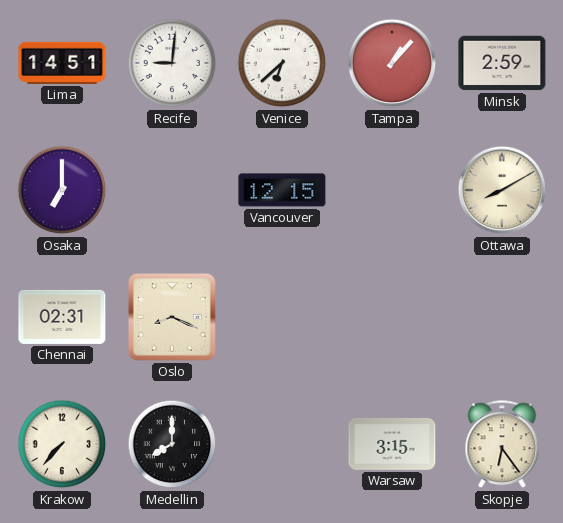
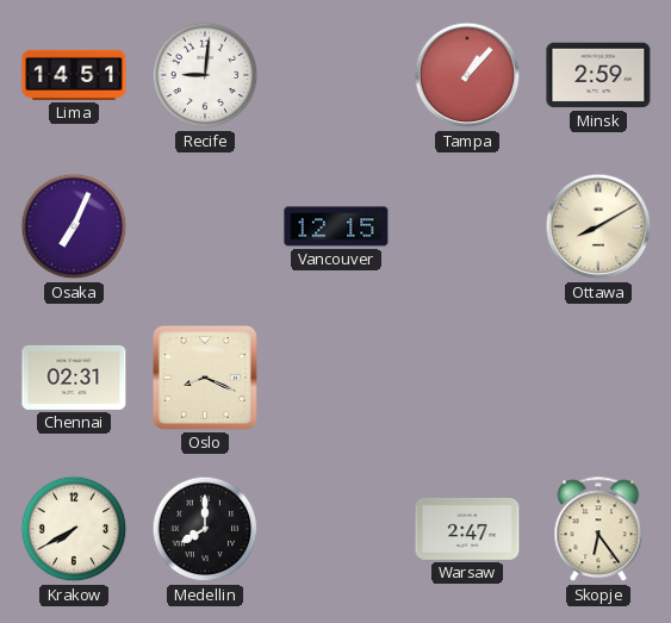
Venice: 6:38 -> none (282, 63)
Osaka: 7:00 -> 7:04 (74, 226)
Krakow: 7:37 -> 7:40 (74, 529)
Warsaw: 3:15 -> 2:47 (467, 529)
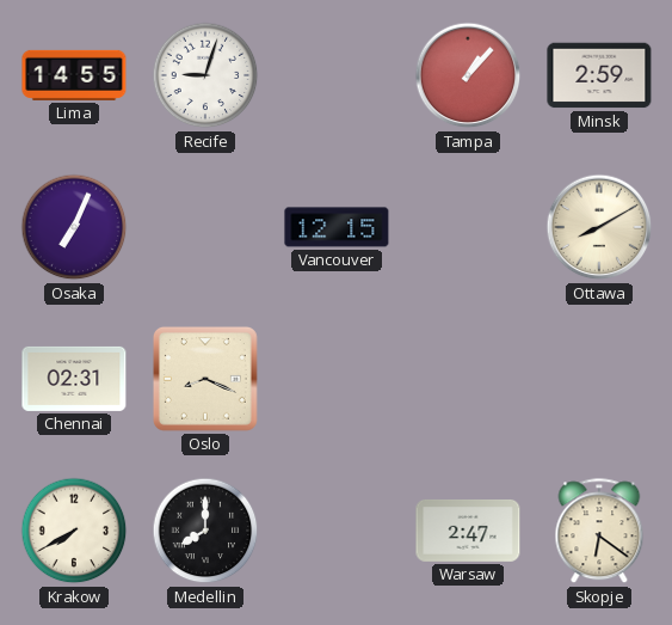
Lima: 14:51 -> 14:55 (74, 75)
Recife: 9:01 -> 9:03 (205, 75)
Skopje: 6:24 -> 6:21 (599, 532)
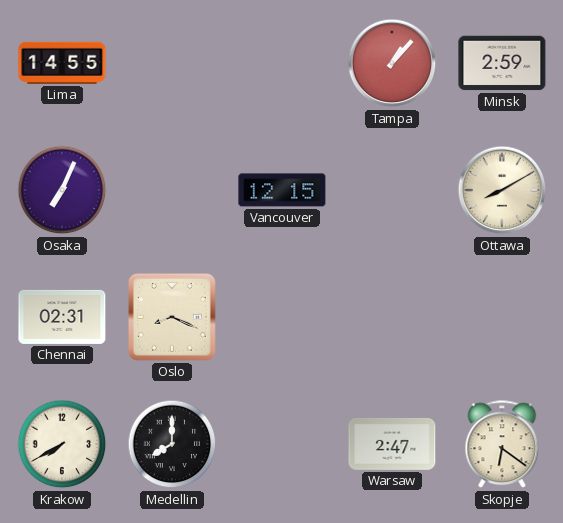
Recife: 9:03 -> none (205, 75)
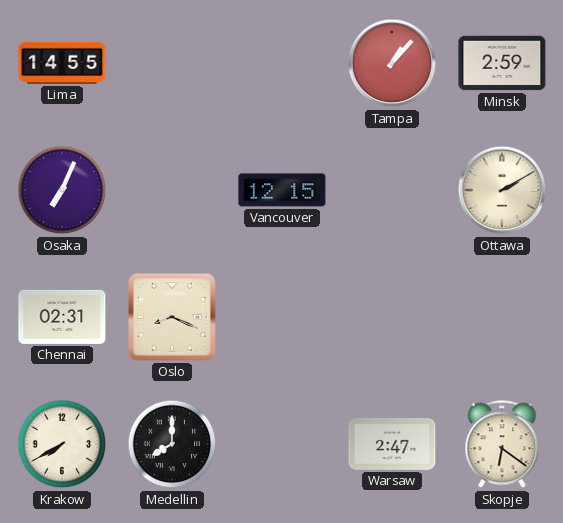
Ottawa: 8:10 -> 2:10 (502, 190)
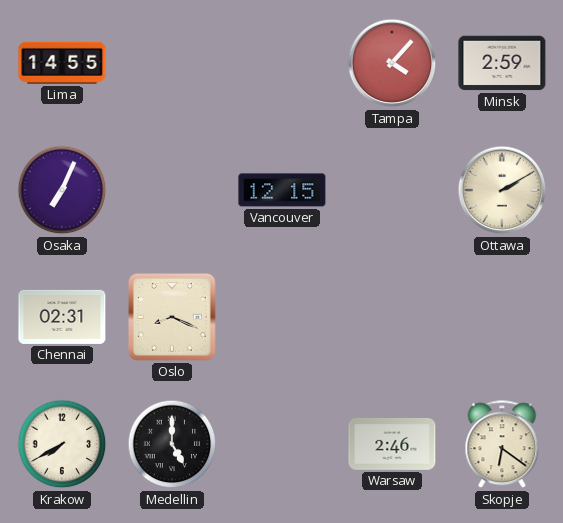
Tampa: 1:07 -> 4:07 (392, 63)
Medellin: 8:00 -> 5:00 (172, 444)
Warsaw: 2:47 -> 2:46 (392, 444)
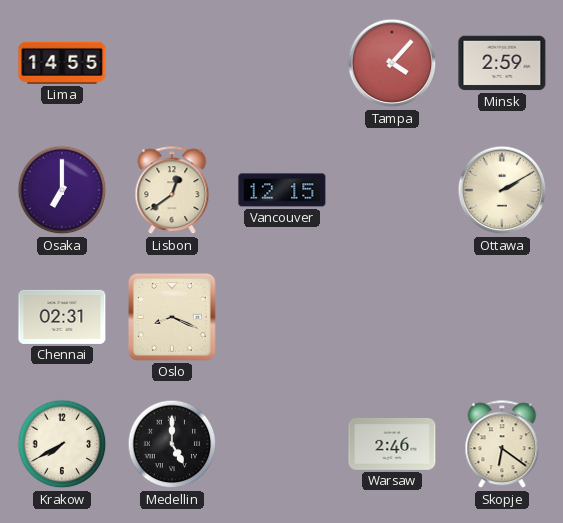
Osaka: 7:04 -> 7:00 (62, 190)
Lisbon: none -> 12:39 (172, 191)
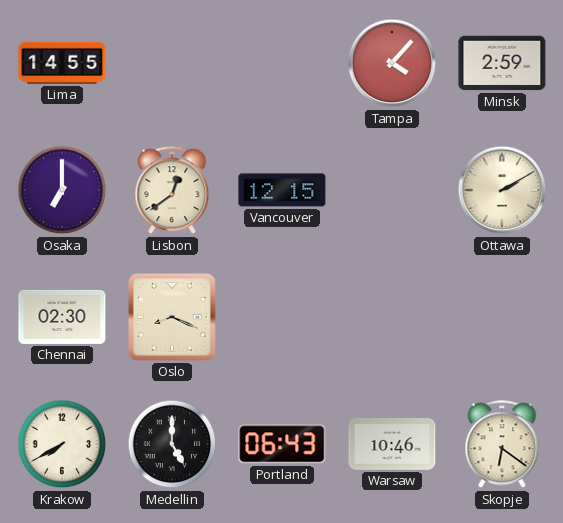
Chennai: 02:31 -> 02:30 (62, 317)
Portland: none -> 06:43 (282, 444)
Warsaw: 2:46 -> 10:46 (392, 444)
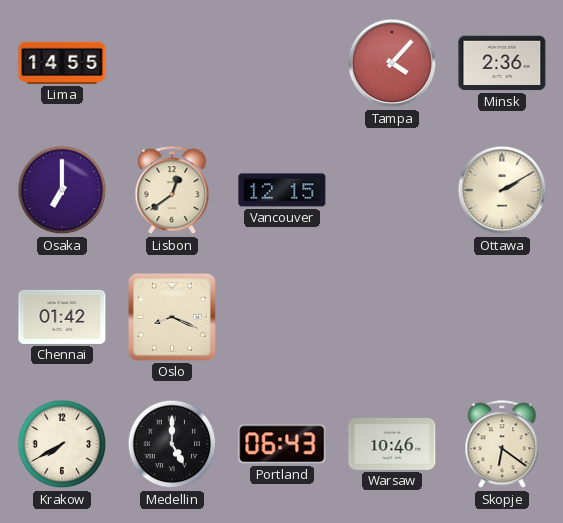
Minsk: 2:59 -> 2:36 (502, 63)
Chennai: 02:30 -> 01:42 (62, 317)
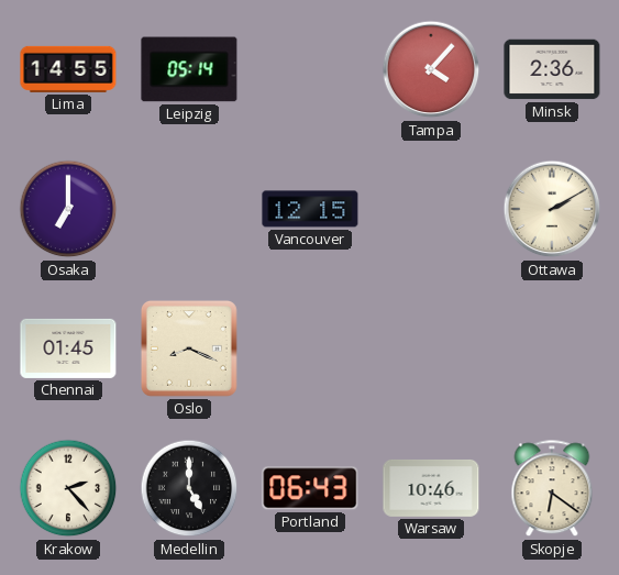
Leipzig: none -> 05:14 (189, 69)
Lisbon: 12:39 -> none (172, 191)
Chennai: 01:42 -> 01:45 (68, 349)
Krakow: 7:40 -> 2:23 (68, 488)
